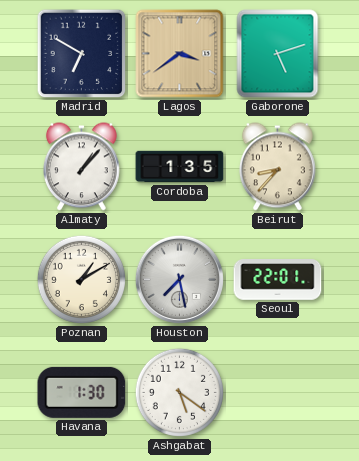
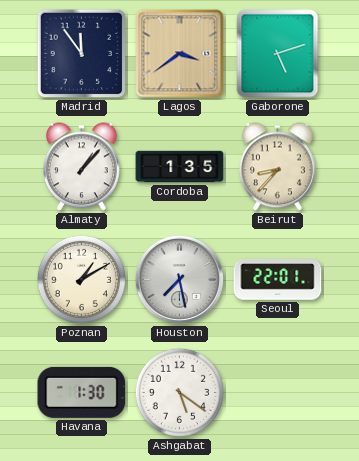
Madrid: 6:50 -> 11:54 (82, 54)
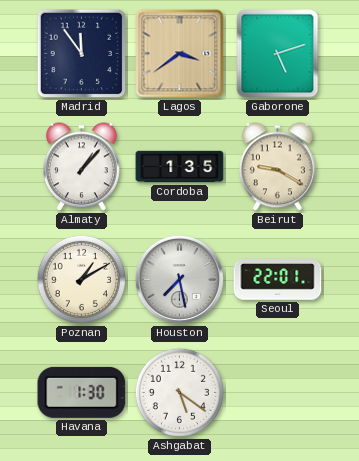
Beirut: 8:37 -> 9:20 (277, 167)
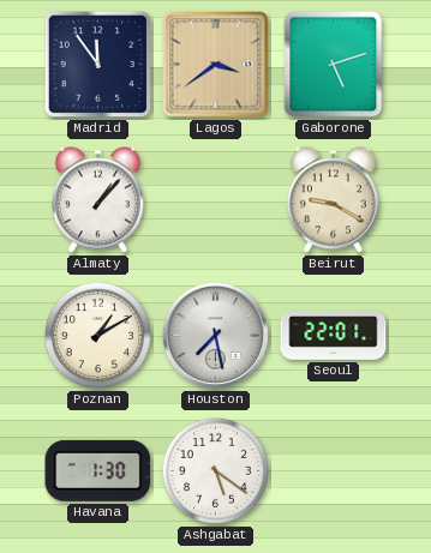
Cordoba: 1:35 -> none (180, 167)
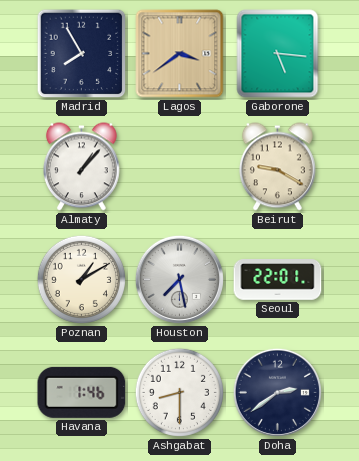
Madrid: 11:54 -> 7:55 (82, 54)
Gaborone: 5:12 -> 5:16 (278, 54)
Havana: 1:30 -> 1:46 (82, 392)
Ashgabat: 5:21 -> 8:30 (179, 392)
Doha: none -> 2:39 (277, 392)
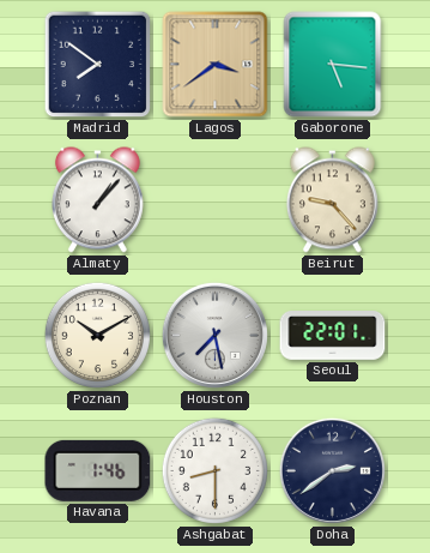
Madrid: 7:55 -> 7:51 (98, 65)
Beirut: 9:20 -> 9:23 (332, 200)
Poznan: 1:10 -> 10:10 (97, 335)
